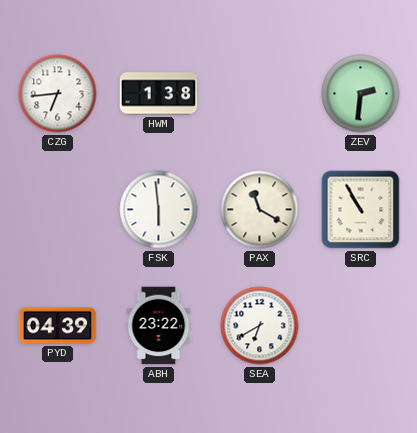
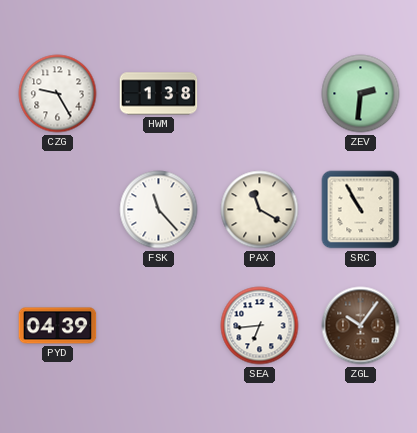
CZG: 6:44 -> 9:25 (58, 94)
FSK: 5:59 -> 11:23 (159, 210)
ABH: 23:22 -> none (159, 326)
SEA: 6:40 -> 6:44 (260, 326)
ZGL: none -> 10:06 (361, 326)
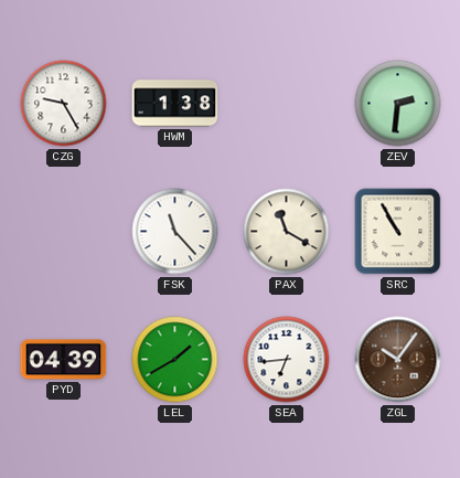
LEL: none -> 1:40 (175, 360)
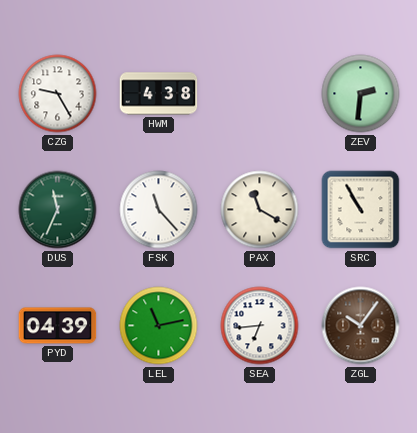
HWM: 1:38 -> 4:38 (159, 94)
DUS: none -> 11:34 (58, 210)
LEL: 1:40 -> 11:13 (159, 326)
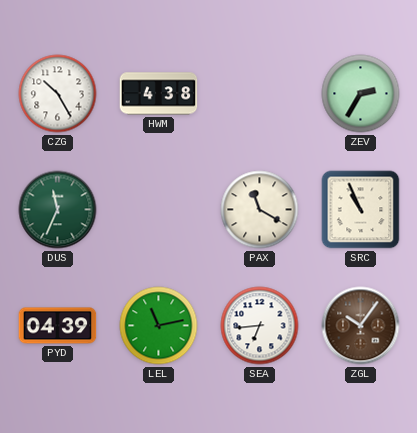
CZG: 9:25 -> 10:25 (58, 94)
ZEV: 2:31 -> 2:35 (361, 94)
FSK: 11:23 -> none (159, 210)
SRC: 10:55 -> 10:56 (361, 210)
